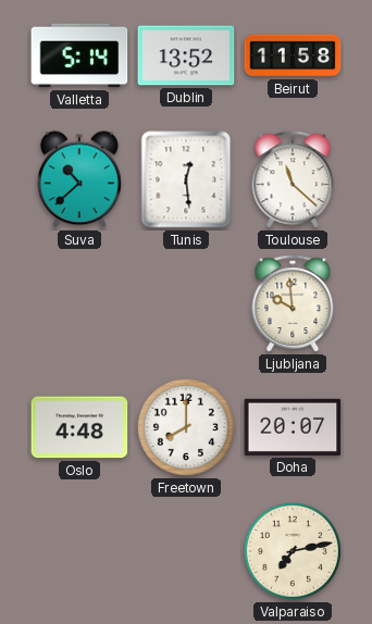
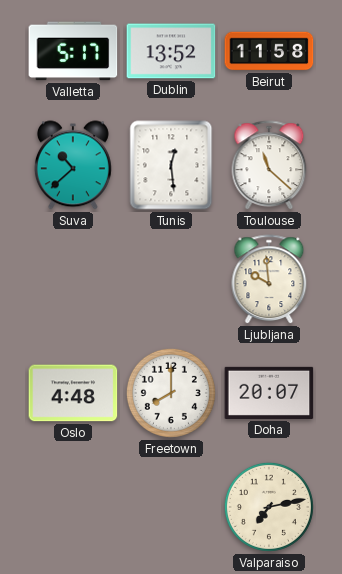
Valletta: 5:14 -> 5:17 (73, 51)
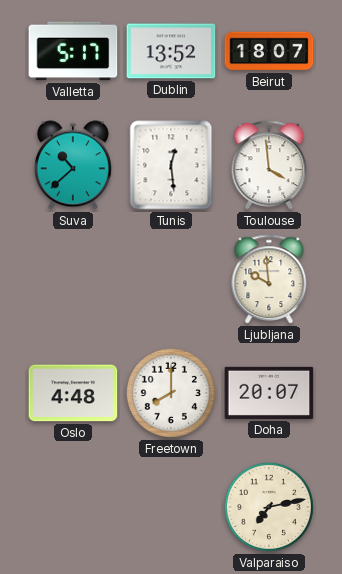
Beirut: 11:58 -> 18:07 (269, 51)
Toulouse: 11:22 -> 3:59 (269, 166)
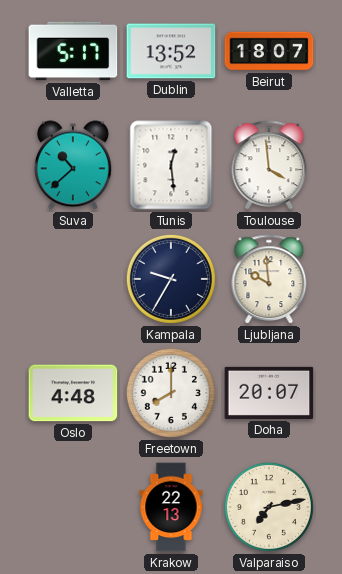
Kampala: none -> 9:35 (171, 279)
Krakow: none -> 22:13 (171, 507)
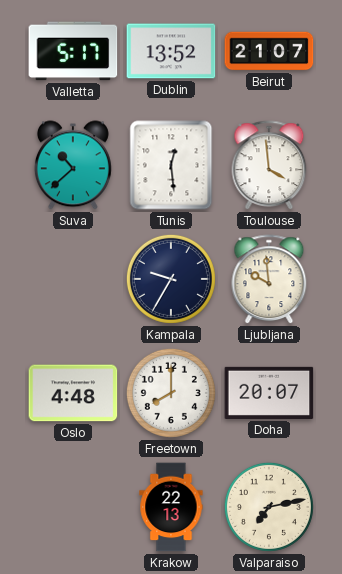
Beirut: 18:07 -> 21:07 (269, 51)
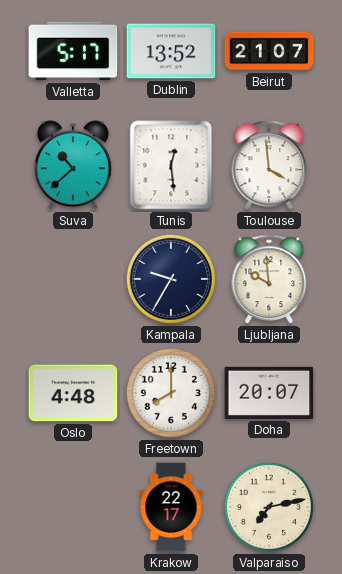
Krakow: 22:13 -> 22:17 (171, 507)
